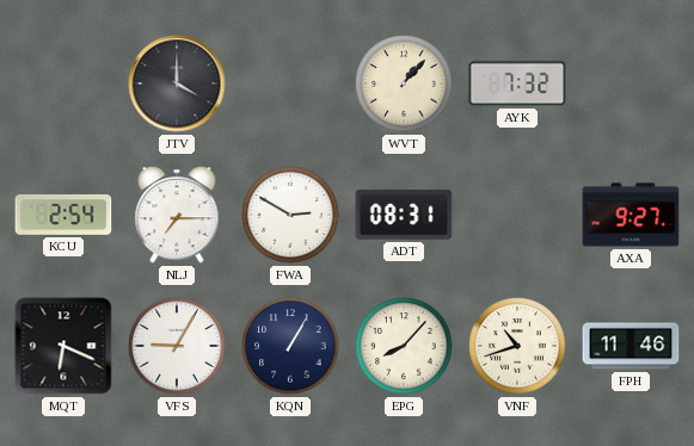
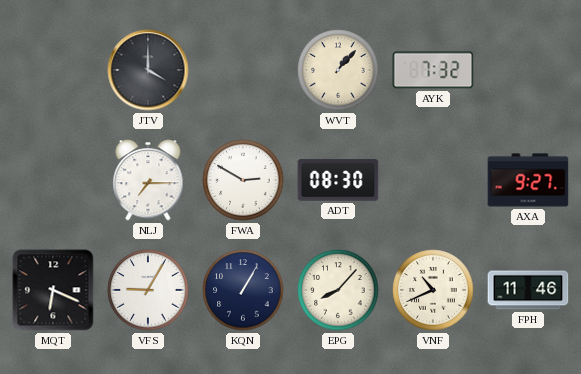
KCU: 2:54 -> none (63, 216)
ADT: 08:31 -> 08:30 (338, 180)
VNF: 10:42 -> 10:41 (433, 290)
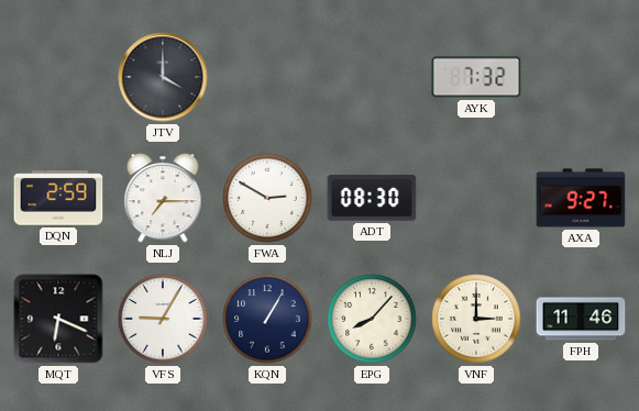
WVT: 1:07 -> none (338, 70)
DQN: none -> 2:59 (58, 198)
VNF: 10:41 -> 3:00 (476, 319)
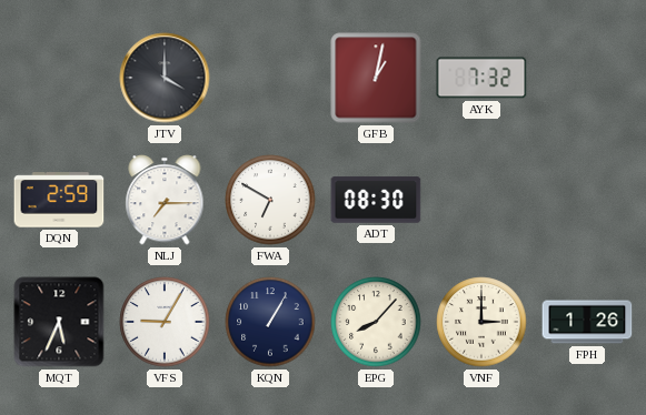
GFB: none -> 1:02 (376, 78)
FWA: 2:50 -> 6:50 (270, 200)
AXA: 9:27 -> none (581, 198)
MQT: 6:19 -> 5:34 (59, 322)
FPH: 11:46 -> 1:26 (587, 322)
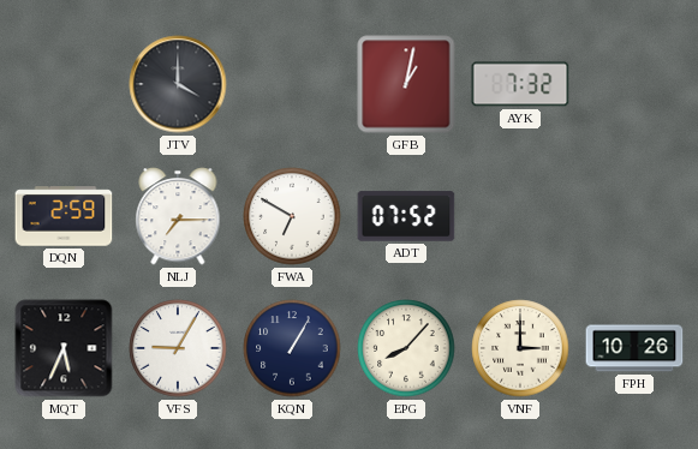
ADT: 08:30 -> 07:52 (406, 216)
FPH: 1:26 -> 10:26 (634, 348)
